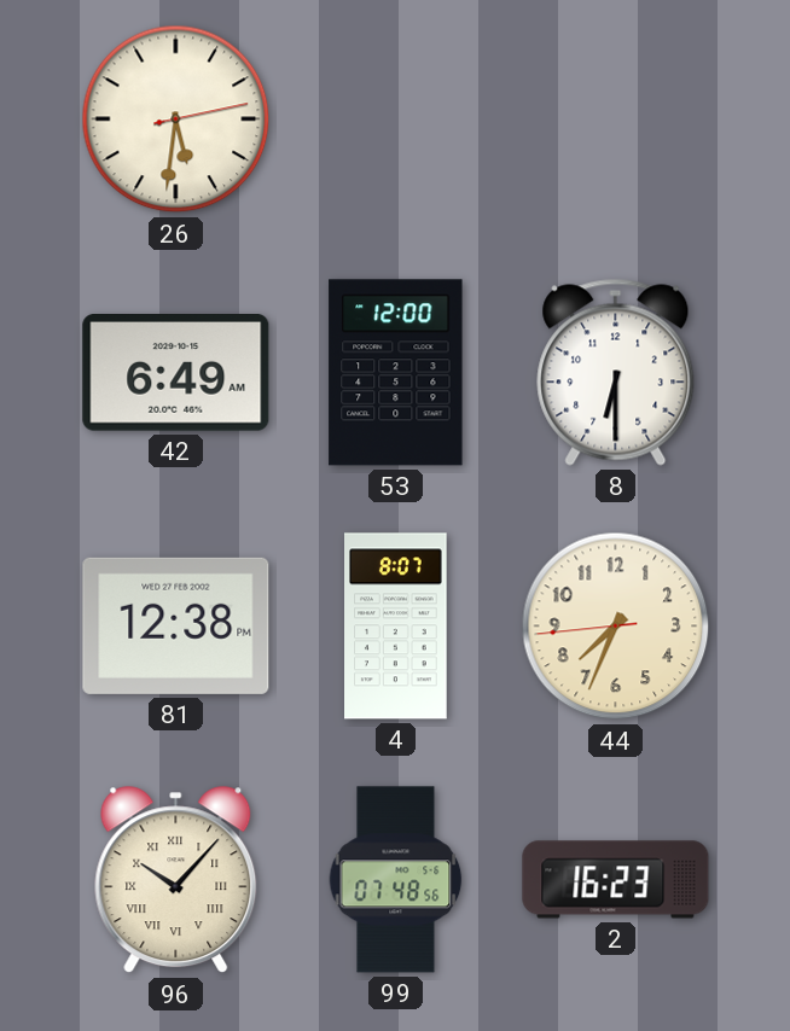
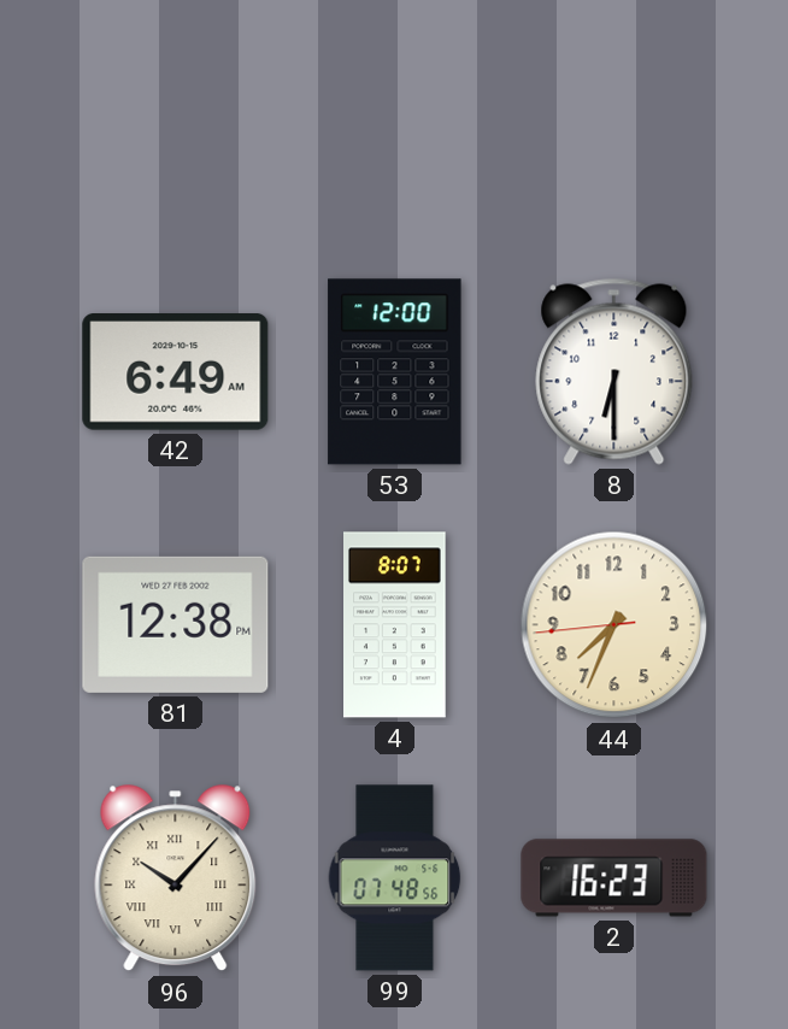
26: 5:31 -> none (176, 120)
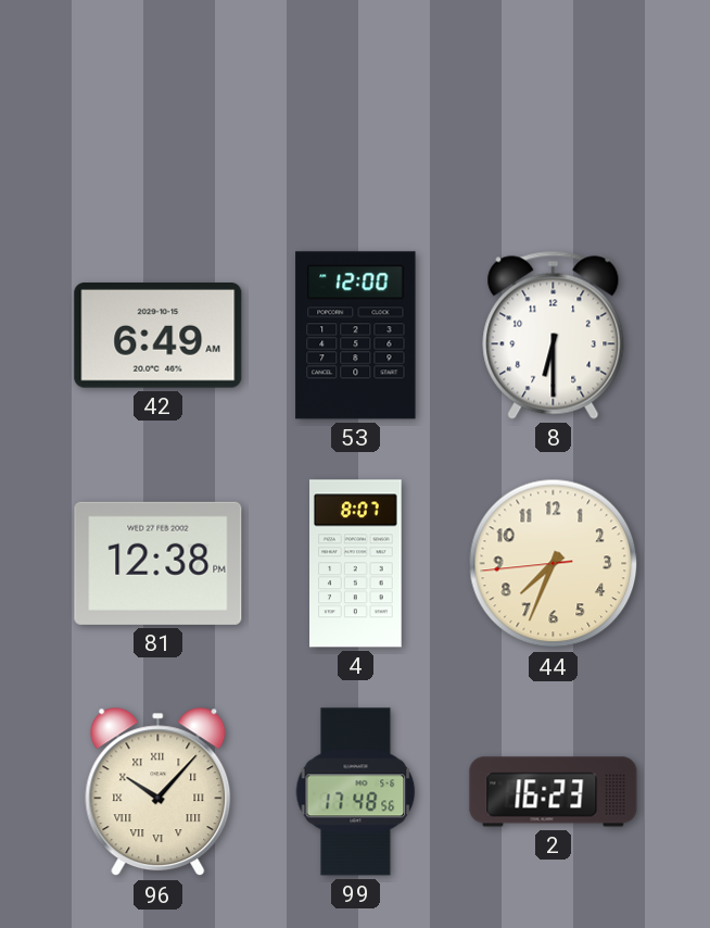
99: 07:48 -> 17:48 (356, 792)
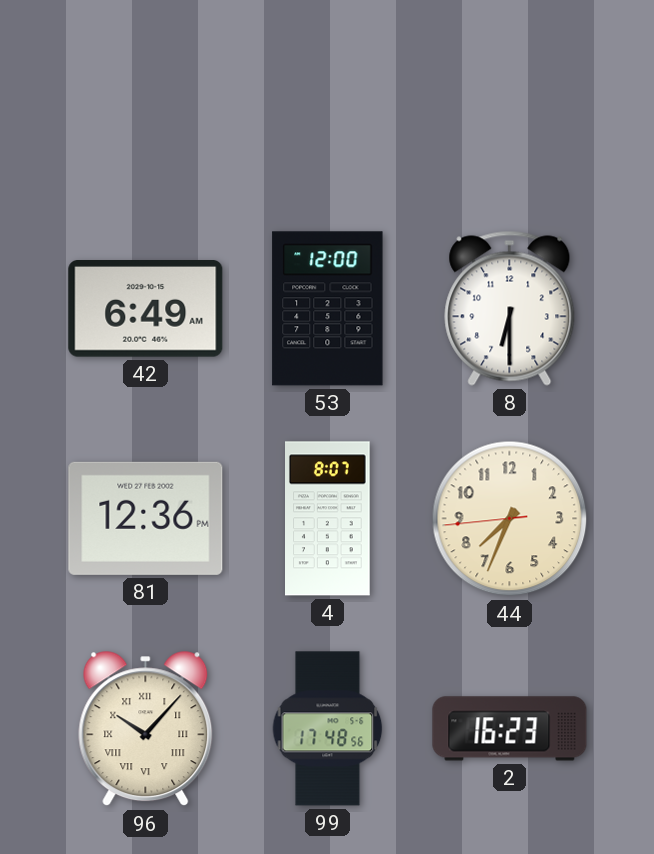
81: 12:38 -> 12:36 (146, 518)
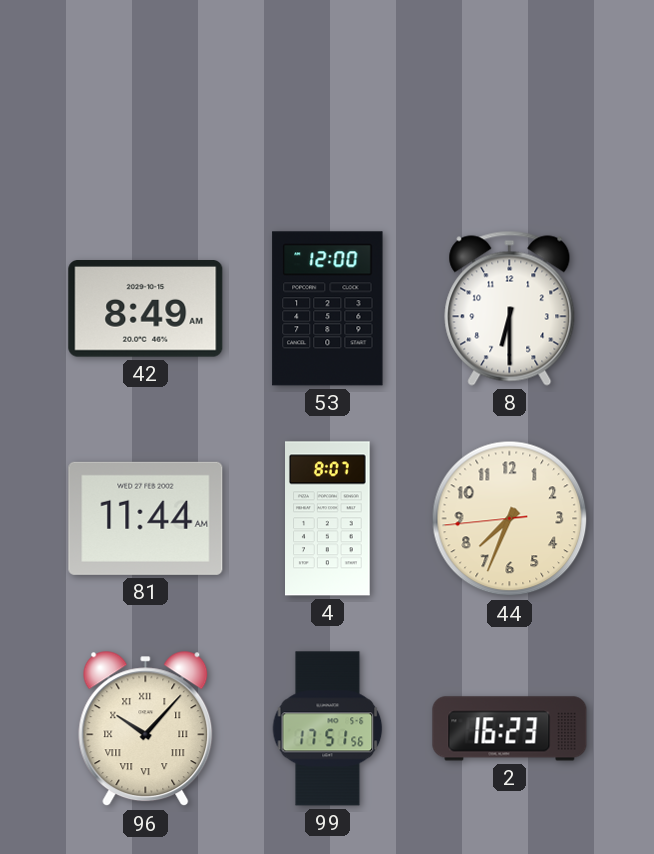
42: 6:49 -> 8:49 (146, 309)
81: 12:36 -> 11:44 (146, 518)
99: 17:48 -> 17:51 (328, 729)
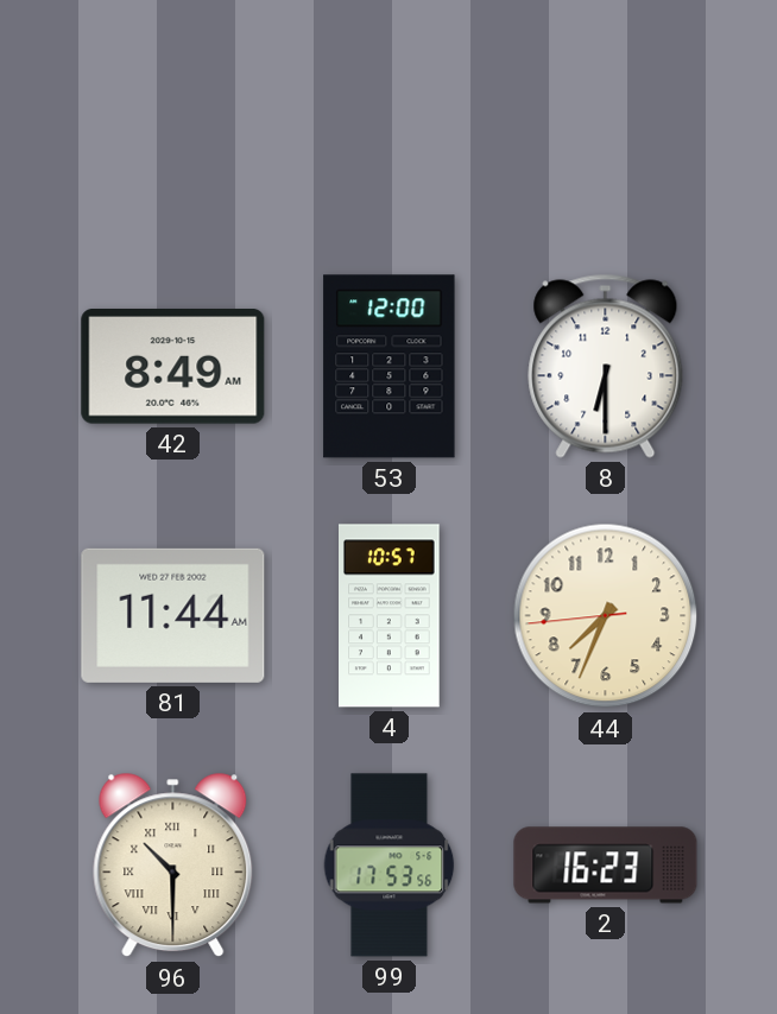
4: 8:07 -> 10:57 (390, 616)
96: 10:07 -> 10:30 (173, 866)
99: 17:51 -> 17:53 (390, 866)
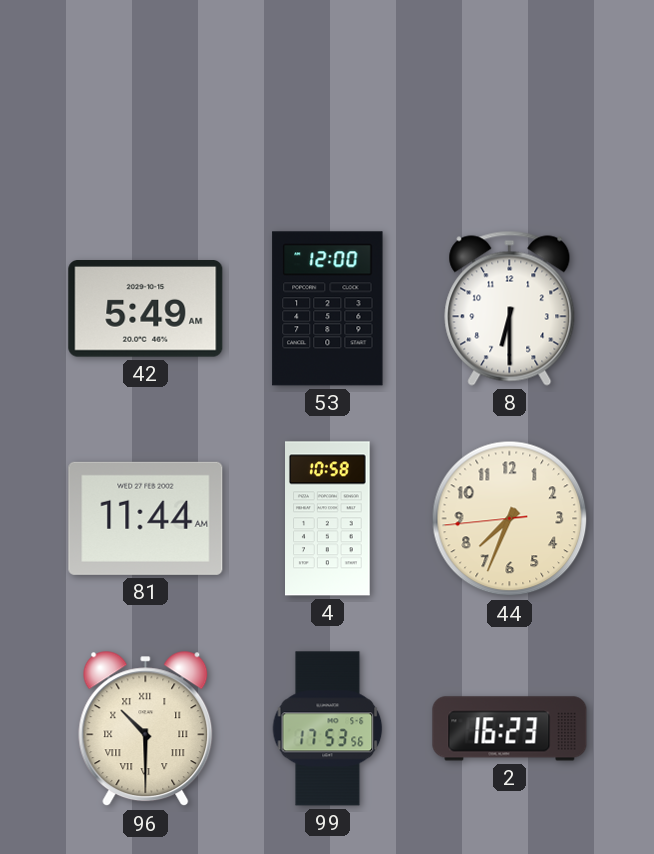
42: 8:49 -> 5:49 (146, 309)
4: 10:57 -> 10:58 (328, 519)
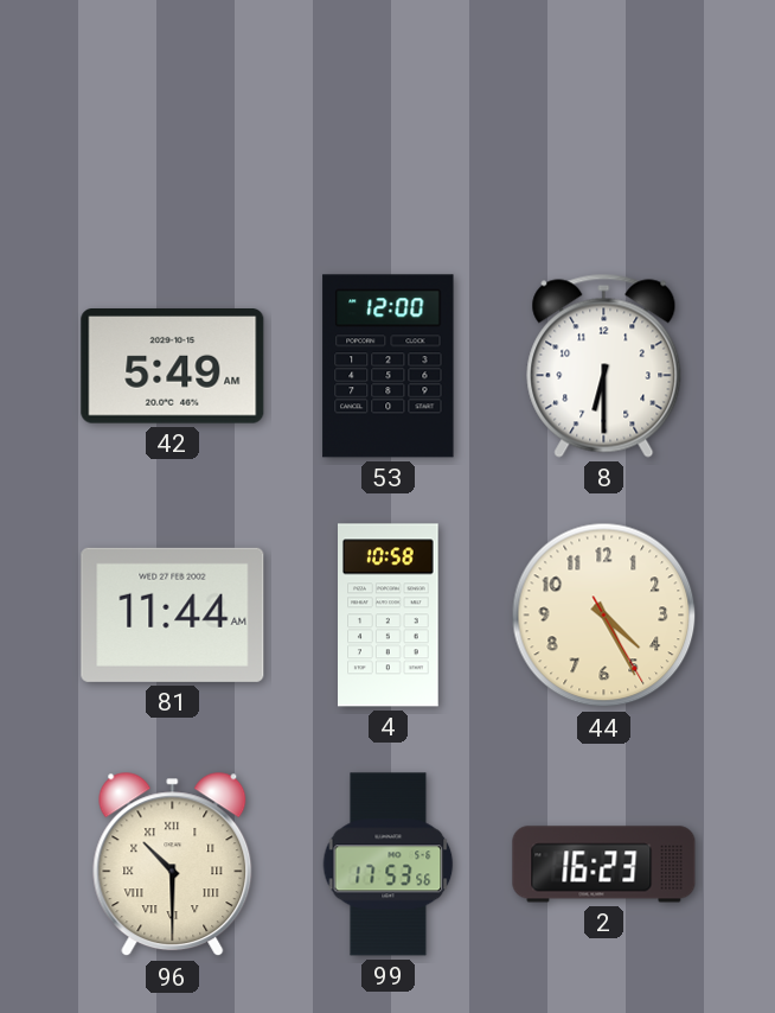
44: 7:33 -> 4:25 (604, 616)
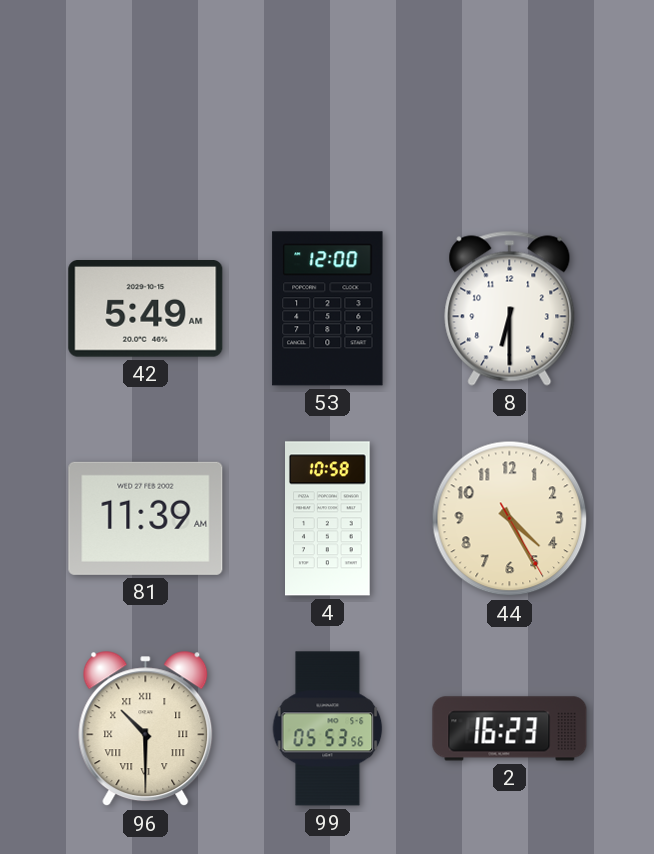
81: 11:44 -> 11:39 (146, 518)
99: 17:53 -> 05:53 (328, 729)
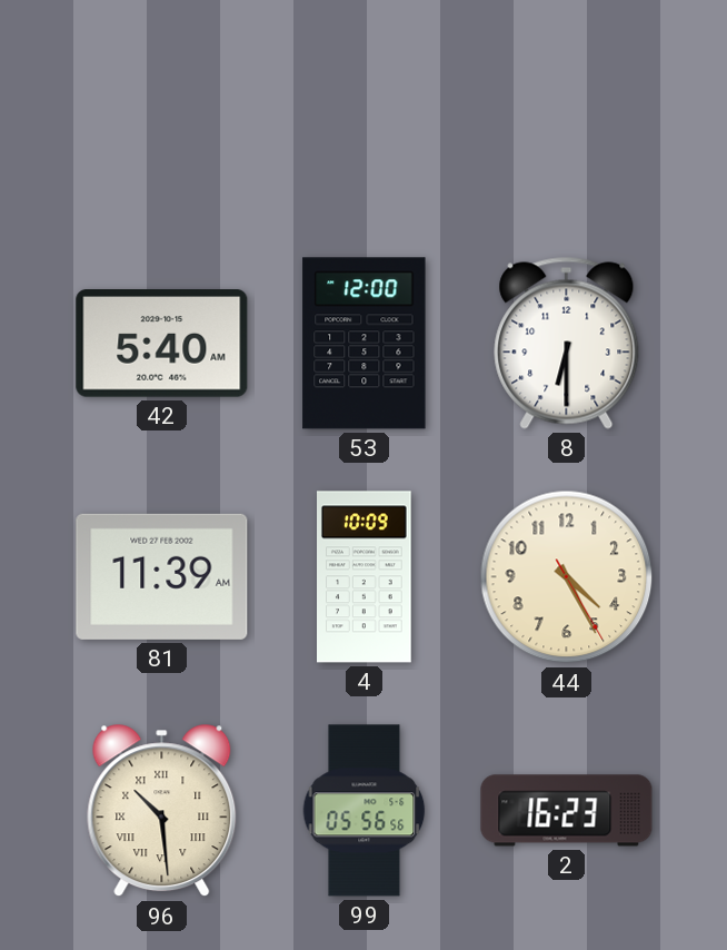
42: 5:49 -> 5:40 (162, 344)
4: 10:58 -> 10:09 (365, 577)
96: 10:30 -> 10:29 (162, 811)
99: 05:53 -> 05:56 (365, 811)
